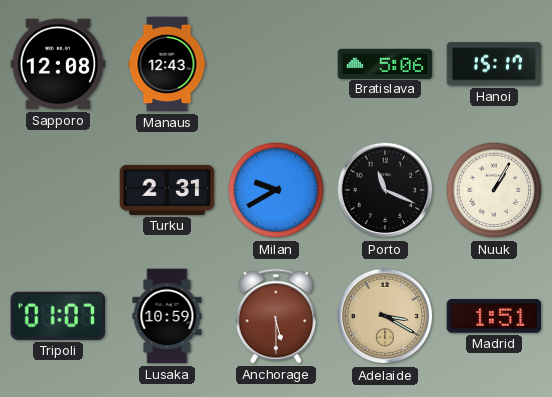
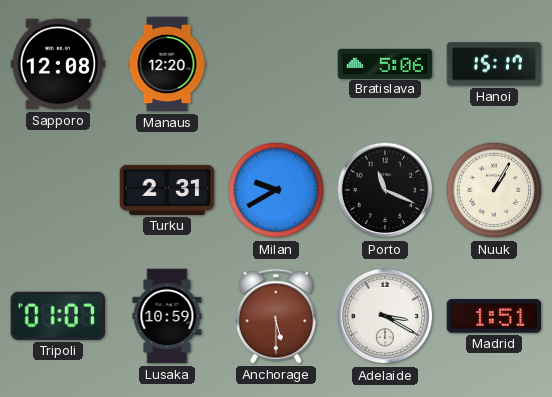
Manaus: 12:43 -> 12:20 (167, 64)
Adelaide dial: champagne -> white (385, 316)
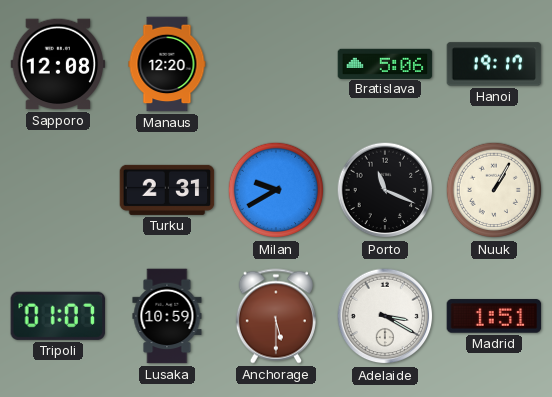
Hanoi: 15:17 -> 19:17 (494, 64)
